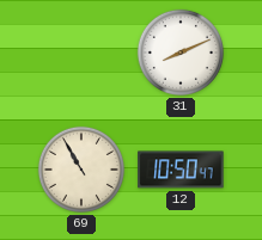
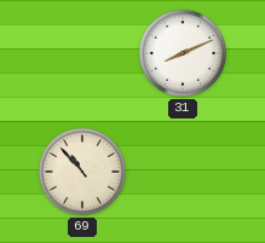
69: 10:55 -> 10:53 (82, 172)
12: 10:50 -> none (181, 170)
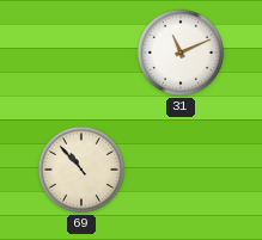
31: 8:11 -> 11:11 (181, 53)
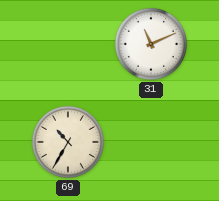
69: 10:53 -> 10:35 (68, 142)
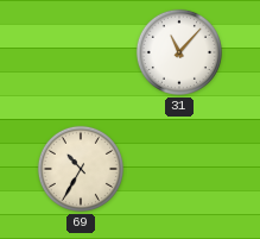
31: 11:11 -> 11:07 (179, 52)
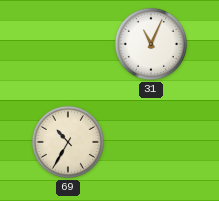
31: 11:07 -> 11:04 (151, 44)
